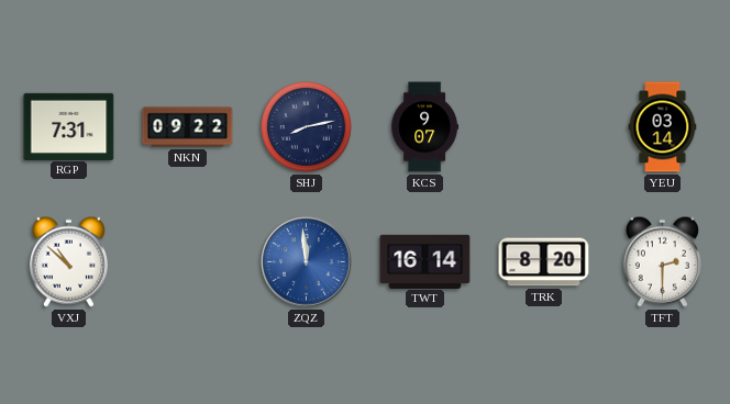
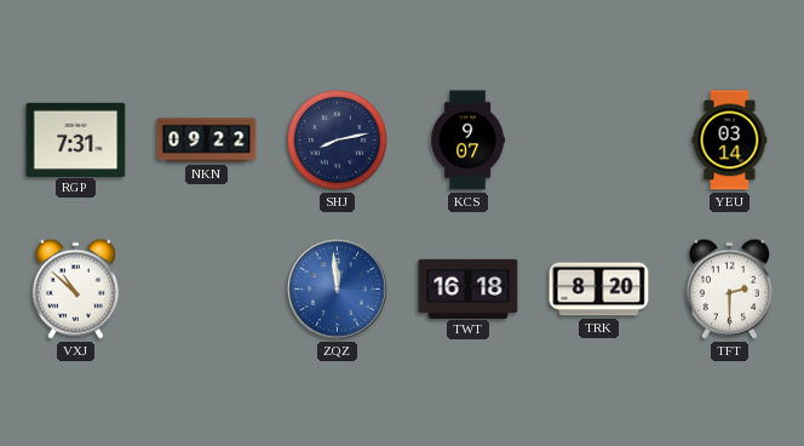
TWT: 16:14 -> 16:18 (469, 288)
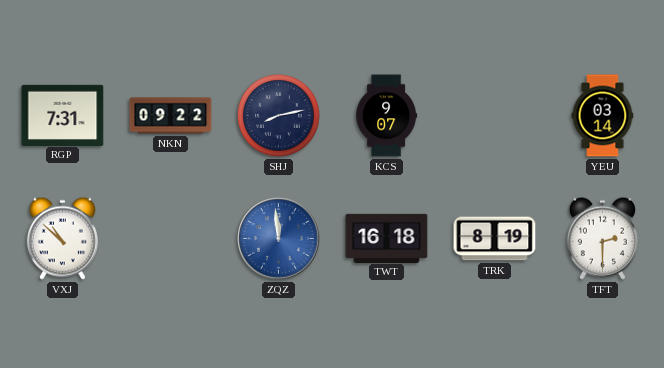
TRK: 8:20 -> 8:19 (495, 239)
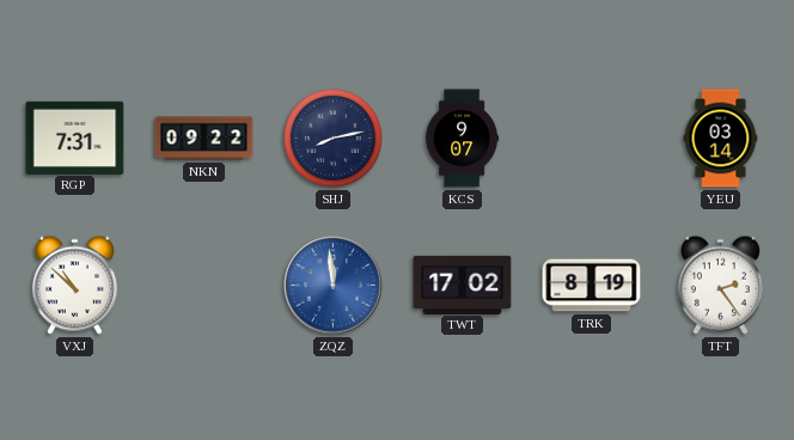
TWT: 16:18 -> 17:02 (463, 285)
TFT: 2:30 -> 2:24 (720, 285)
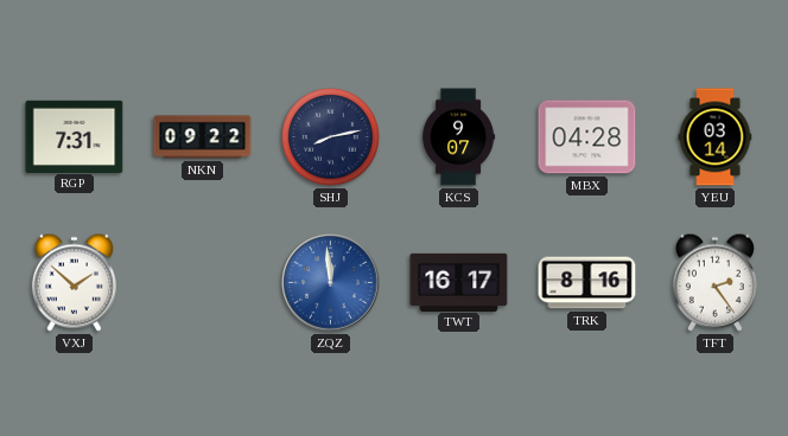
MBX: none -> 04:28 (587, 137)
VXJ: 10:52 -> 1:52 (74, 282)
TWT: 17:02 -> 16:17 (459, 282)
TRK: 8:19 -> 8:16 (587, 283)
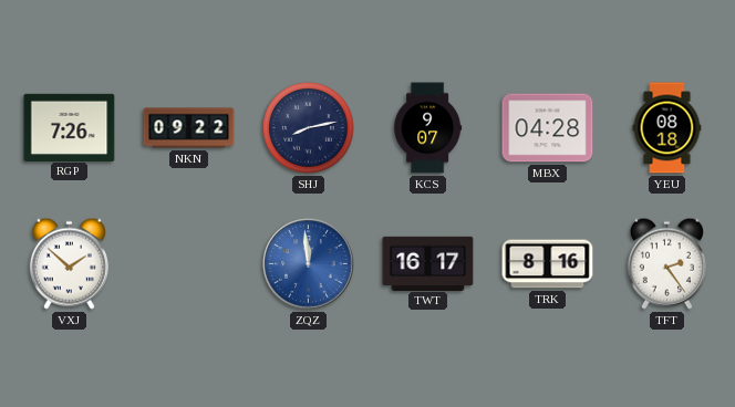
RGP: 7:31 -> 7:26 (70, 127)
YEU: 03:14 -> 08:18 (667, 128)
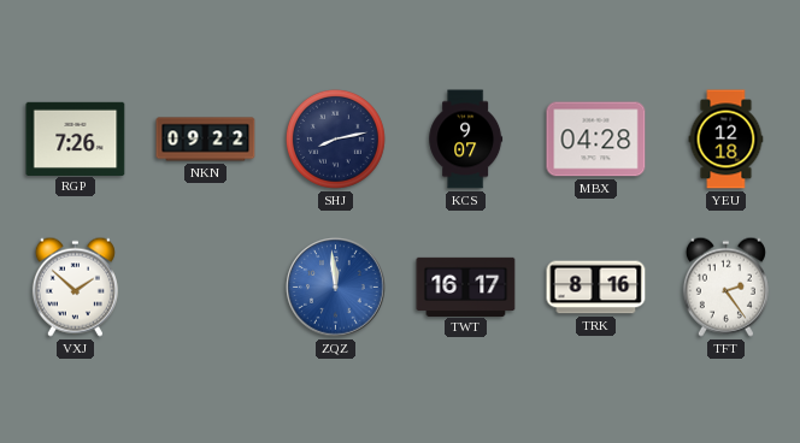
YEU: 08:18 -> 12:18 (727, 140)
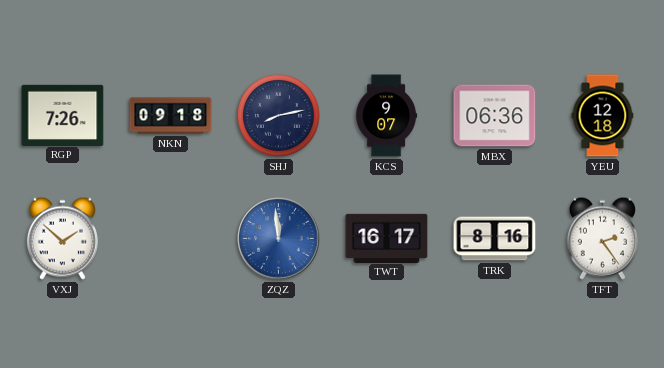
NKN: 09:22 -> 09:18 (171, 116)
MBX: 04:28 -> 06:36 (495, 116)
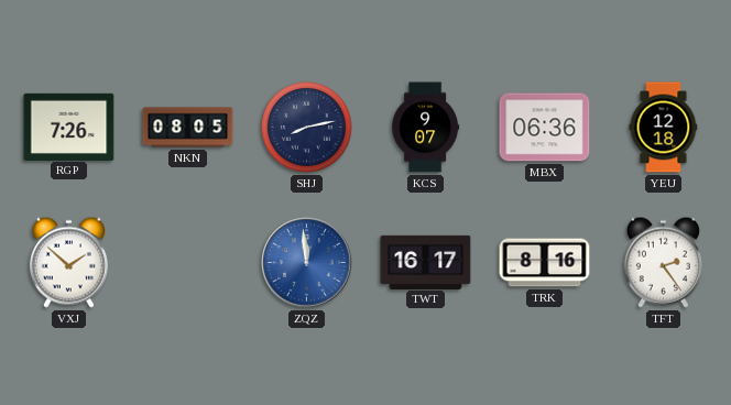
NKN: 09:18 -> 08:05 (188, 128)
